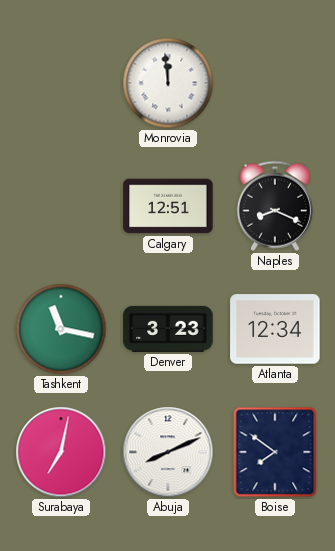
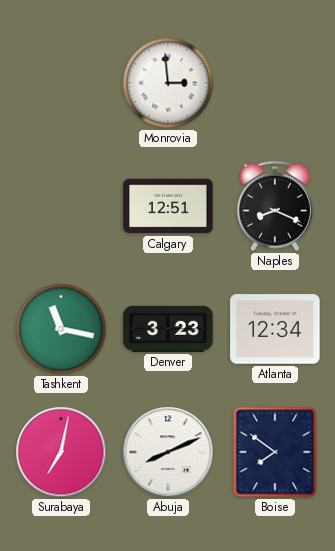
Monrovia: 11:59 -> 2:59 (168, 83)
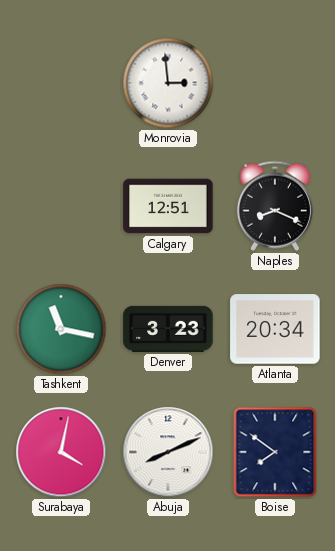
Atlanta: 12:34 -> 20:34 (275, 329)
Surabaya: 7:02 -> 4:02 (61, 452)
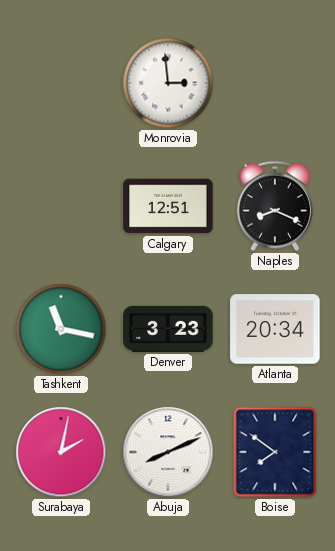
Surabaya: 4:02 -> 2:02 (61, 452)
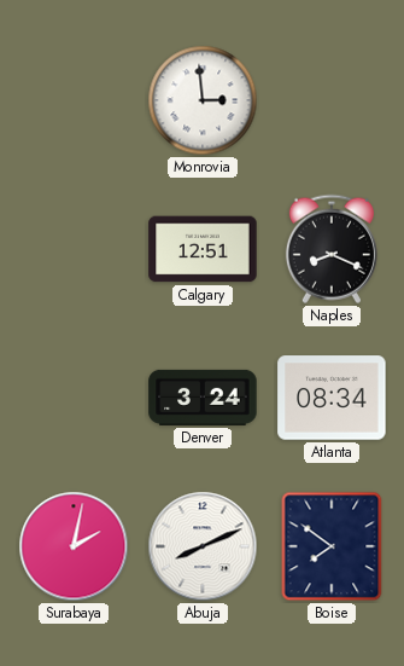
Tashkent: 11:17 -> none (61, 329)
Denver: 3:23 -> 3:24 (203, 398)
Atlanta: 20:34 -> 08:34 (332, 398)
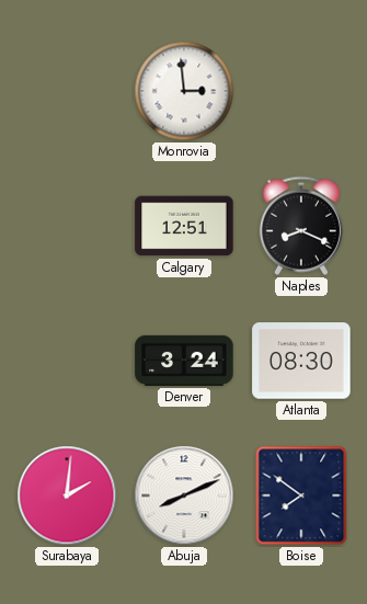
Atlanta: 08:34 -> 08:30 (301, 361)
Surabaya: 2:02 -> 2:01 (67, 495)
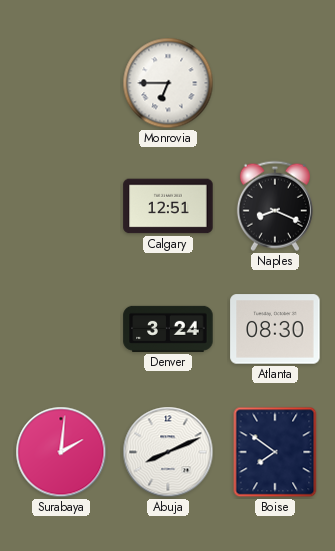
Monrovia: 2:59 -> 6:45 (168, 83)
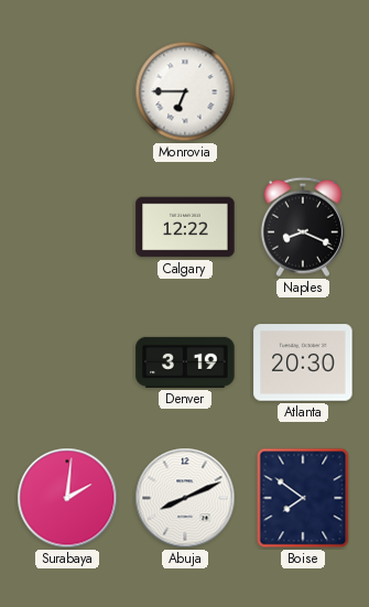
Calgary: 12:51 -> 12:22 (185, 227)
Denver: 3:24 -> 3:19 (185, 362)
Atlanta: 08:30 -> 20:30 (303, 362)
